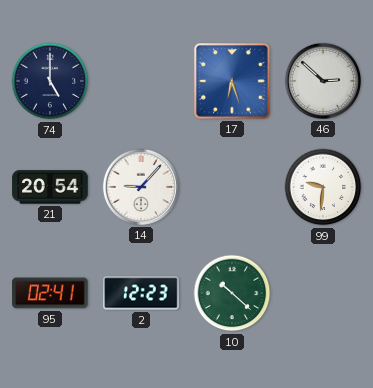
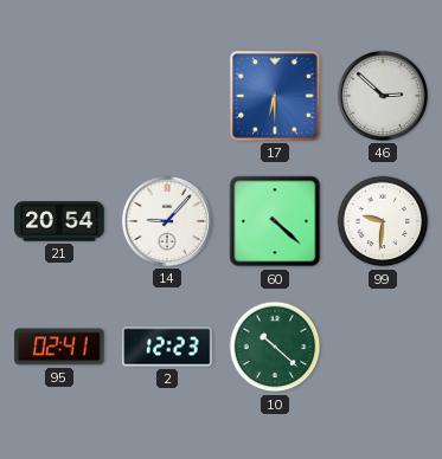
74: 5:00 -> none (50, 81)
17: 6:27 -> 6:30 (275, 96)
60: none -> 4:22 (275, 221)
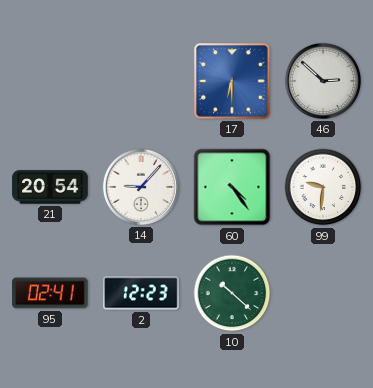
60: 4:22 -> 4:24 (232, 187)
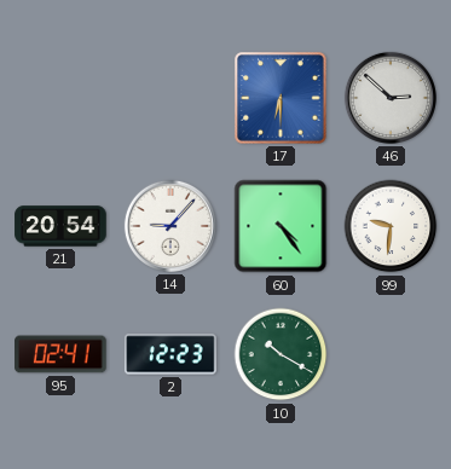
10: 10:22 -> 10:20 (281, 354)
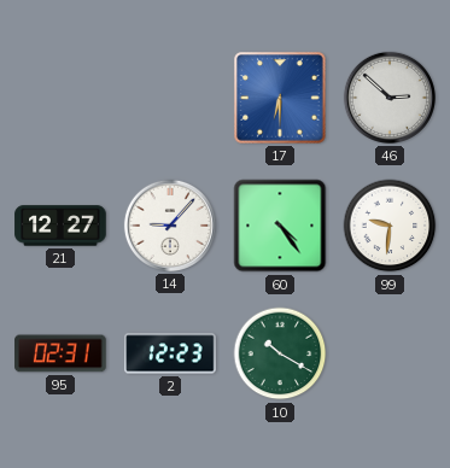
21: 20:54 -> 12:27 (60, 226)
95: 02:41 -> 02:31 (60, 353)
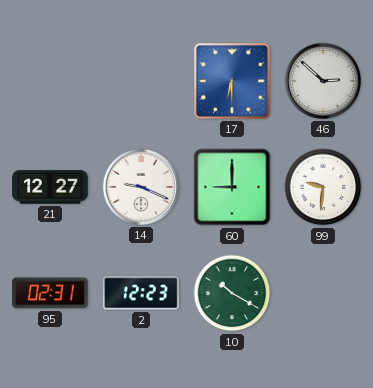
14: 9:07 -> 9:19 (141, 187)
60: 4:24 -> 9:00 (232, 187)
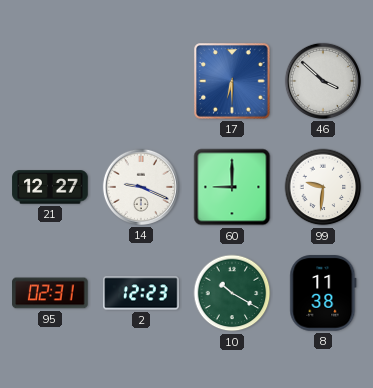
46: 2:52 -> 3:52 (323, 81)
8: none -> 11:38 (323, 293)
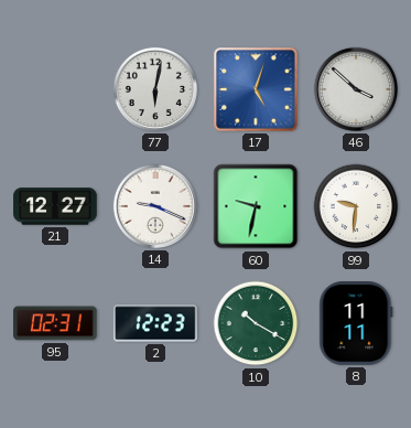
77: none -> 6:02 (155, 89)
17: 6:30 -> 5:03 (256, 89)
60: 9:00 -> 9:32 (256, 206)
8: 11:38 -> 11:11 (356, 323)
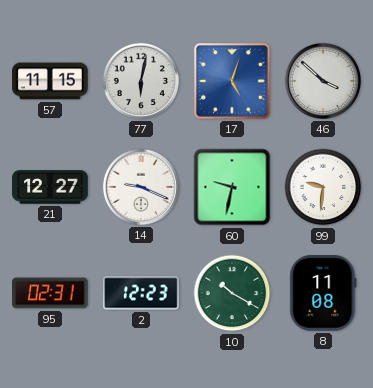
57: none -> 11:15 (50, 81)
8: 11:11 -> 11:08 (323, 293)
